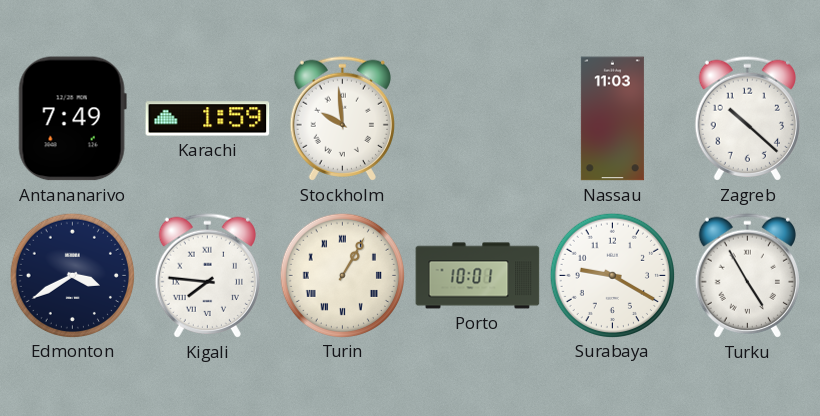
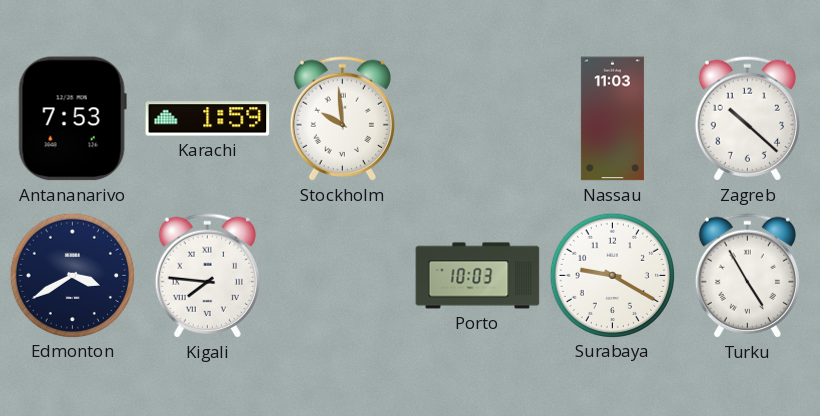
Antananarivo: 7:49 -> 7:53 (72, 119)
Turin: 1:05 -> none (342, 275)
Porto: 10:01 -> 10:03 (478, 276)
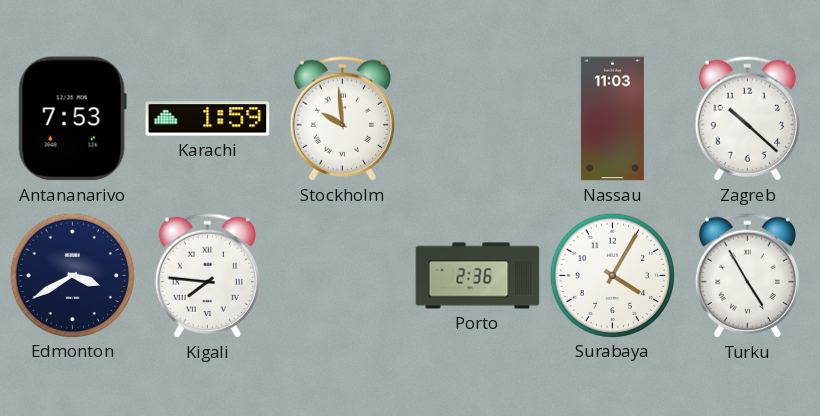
Porto: 10:03 -> 2:36 (478, 276)
Surabaya: 9:20 -> 4:05 (612, 275)
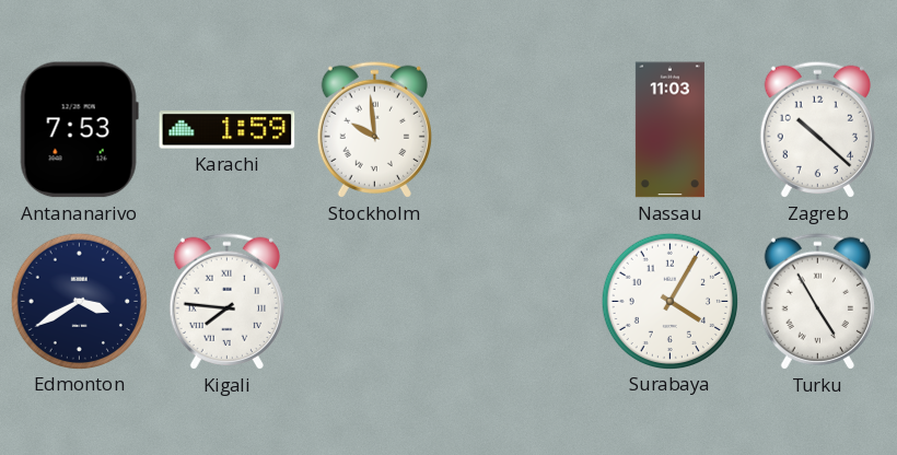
Porto: 2:36 -> none (478, 276)
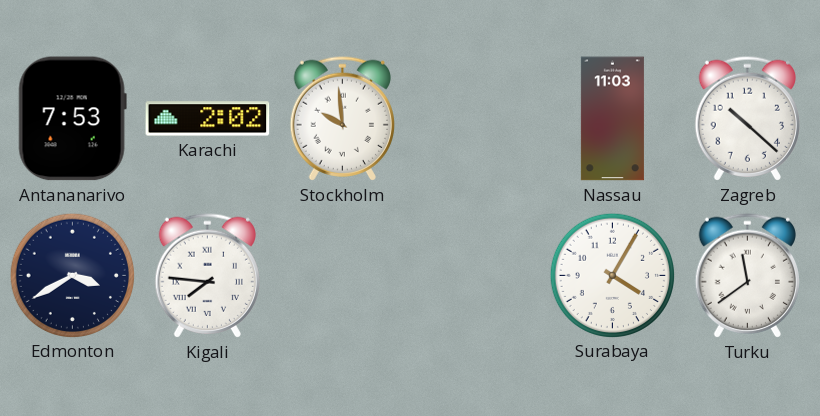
Karachi: 1:59 -> 2:02 (208, 119)
Turku: 4:55 -> 11:39 (747, 275)
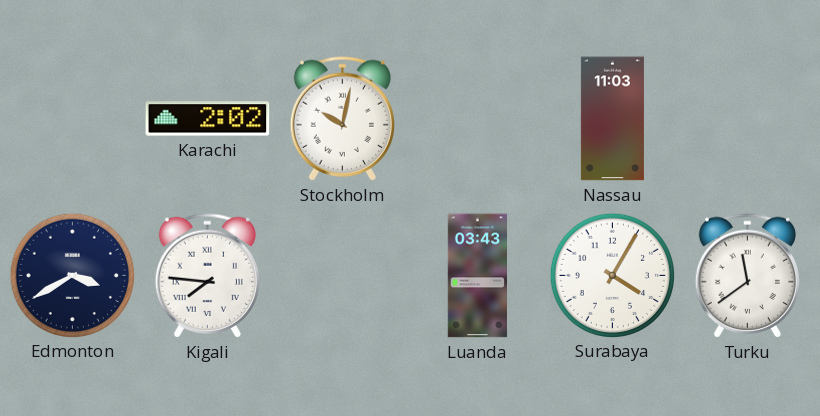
Antananarivo: 7:53 -> none (72, 119)
Stockholm: 9:59 -> 10:02 (342, 118)
Zagreb: 10:22 -> none (747, 118)
Luanda: none -> 03:43 (478, 276)
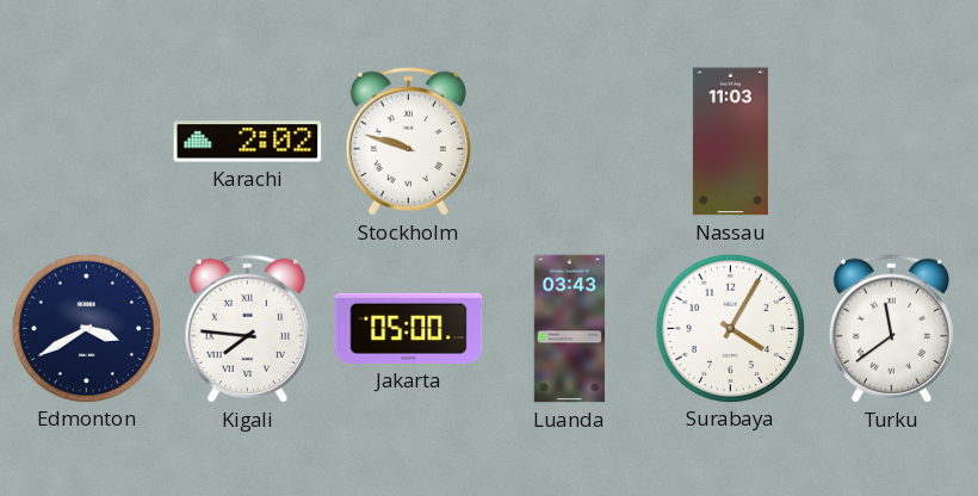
Stockholm: 10:02 -> 9:48 (408, 141)
Jakarta: none -> 05:00 (409, 328)
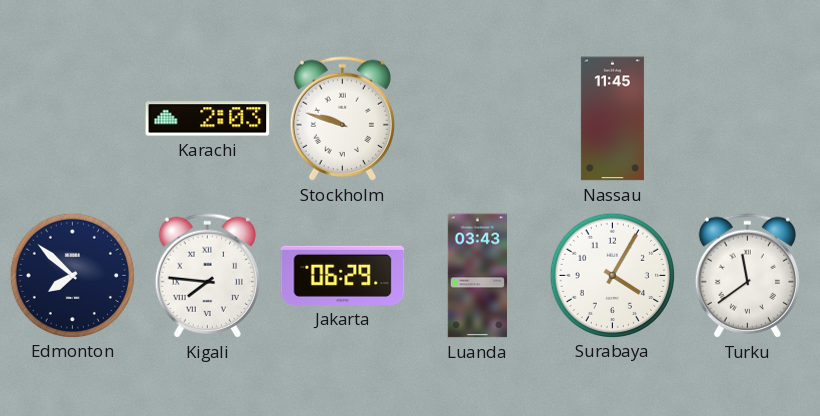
Karachi: 2:02 -> 2:03 (208, 119)
Nassau: 11:03 -> 11:45 (612, 119)
Edmonton: 3:40 -> 7:52 (72, 275)
Jakarta: 05:00 -> 06:29 (343, 275)
